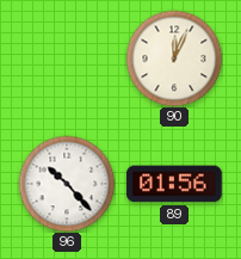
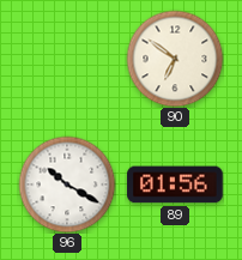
90: 12:04 -> 6:51 (175, 59)
96: 10:23 -> 10:20 (67, 185)
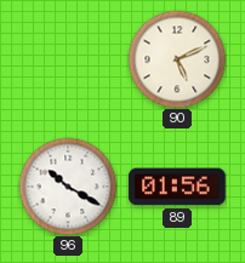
90: 6:51 -> 5:11 (177, 59)
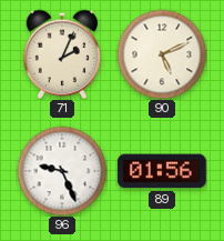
71: none -> 2:04 (62, 54)
96: 10:20 -> 9:26 (62, 171)
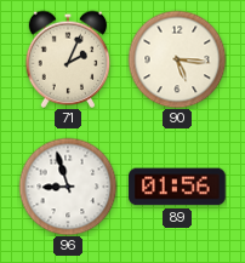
90: 5:11 -> 5:16 (177, 59)
96: 9:26 -> 8:57 (68, 187)
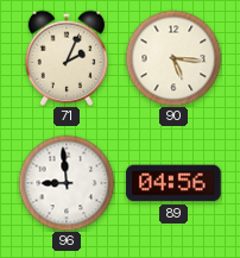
96: 8:57 -> 8:59 (67, 183)
89: 01:56 -> 04:56 (173, 183)
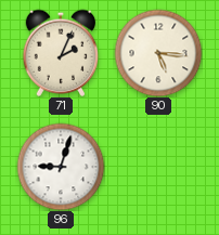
96: 8:59 -> 9:03 (61, 167)
89: 04:56 -> none (173, 183)
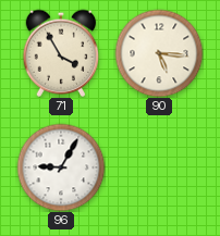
71: 2:04 -> 3:55 (61, 53)
96: 9:03 -> 9:05 (61, 167)
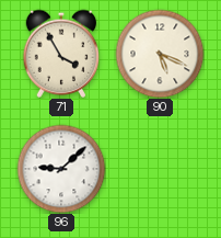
90: 5:16 -> 5:19 (160, 54)
96: 9:05 -> 9:08 (61, 169)
